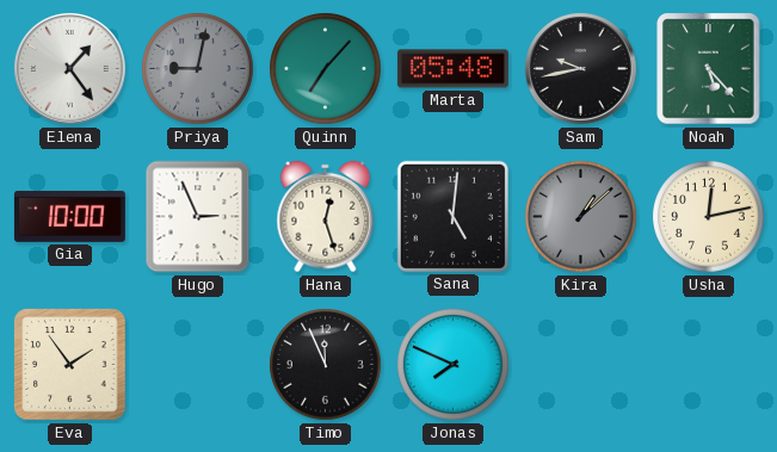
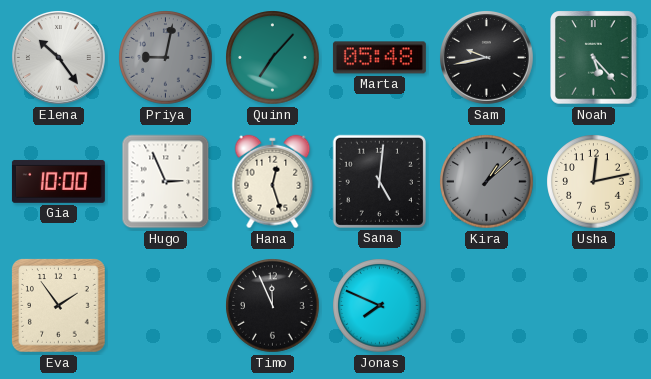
Elena: 1:24 -> 10:24 (59, 58)
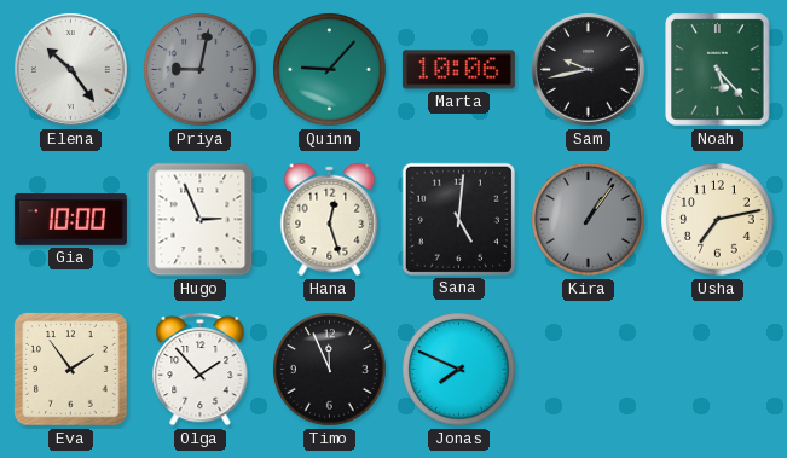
Quinn: 7:07 -> 9:07 (330, 70)
Marta: 05:48 -> 10:06 (458, 70)
Kira: 1:08 -> 1:06 (589, 220)
Usha: 12:13 -> 7:13 (718, 220)
Olga: none -> 1:53 (201, 369)
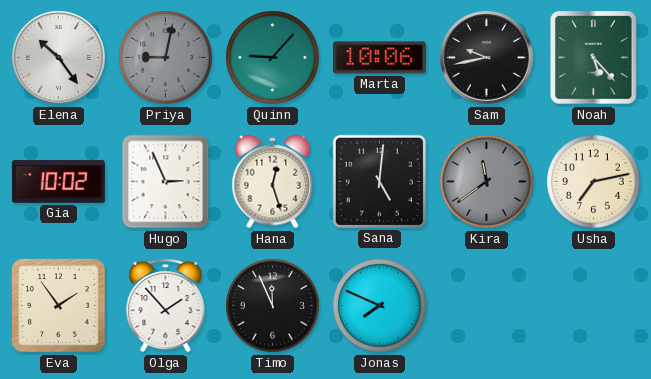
Gia: 10:00 -> 10:02 (58, 181)
Kira: 1:06 -> 11:39 (487, 182)
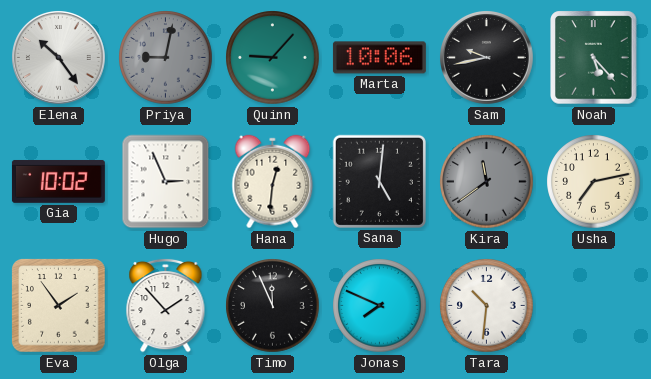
Hana: 12:27 -> 12:31 (273, 182)
Tara: none -> 10:31 (487, 306)
